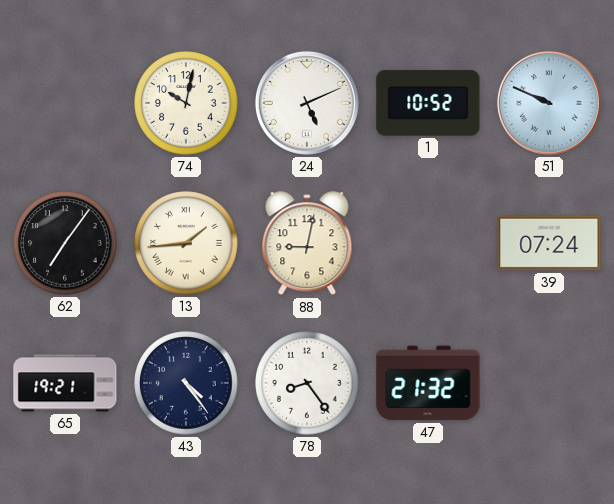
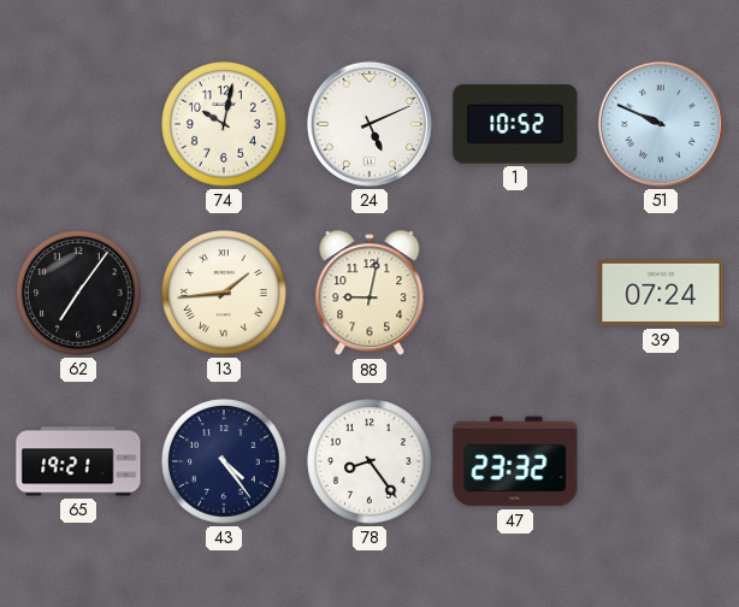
47: 21:32 -> 23:32 (515, 461)
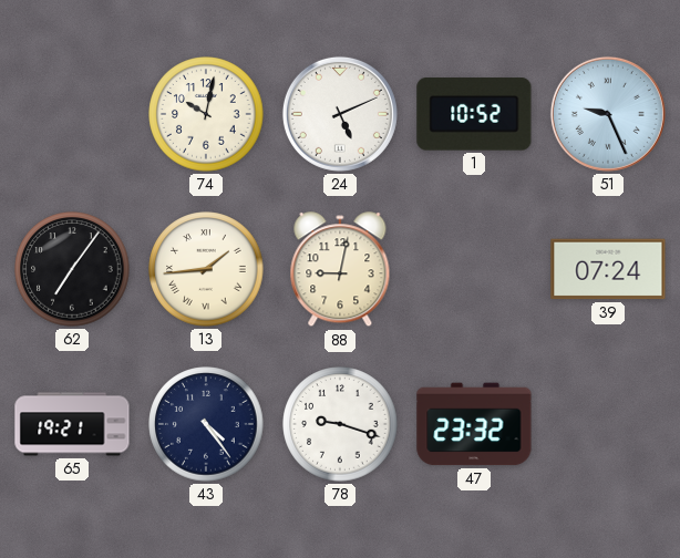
51: 9:49 -> 9:26 (608, 114)
78: 8:24 -> 9:18 (340, 424)
